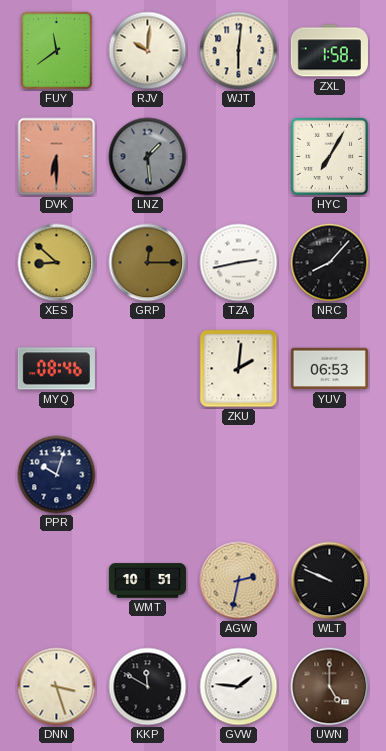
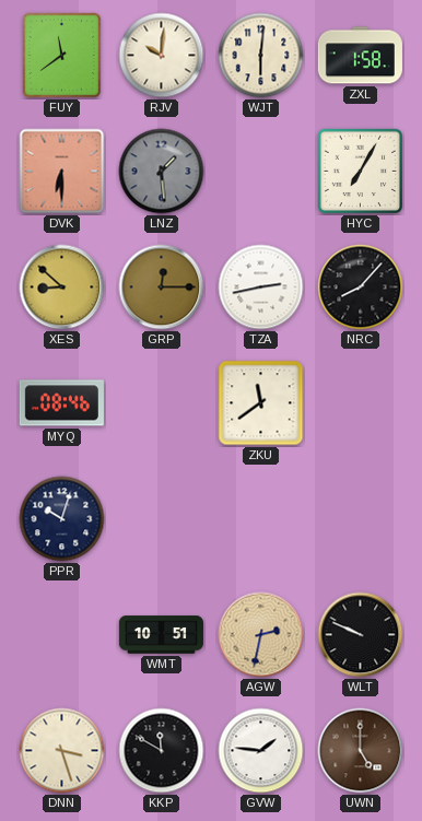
ZKU: 2:01 -> 11:39 (261, 403)
YUV: 06:53 -> none (329, 369)
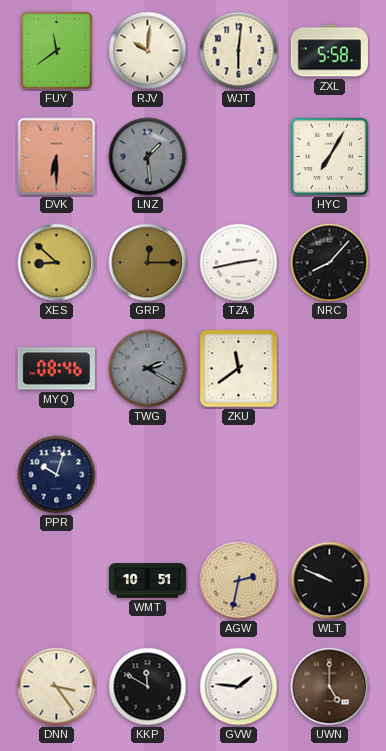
ZXL: 1:58 -> 5:58 (329, 51)
TWG: none -> 2:20 (148, 369)
DNN: 3:27 -> 3:24 (57, 687)
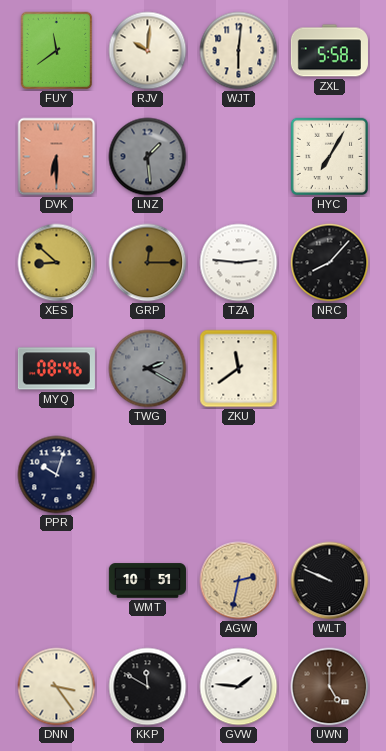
TZA: 2:43 -> 2:46 (239, 263)
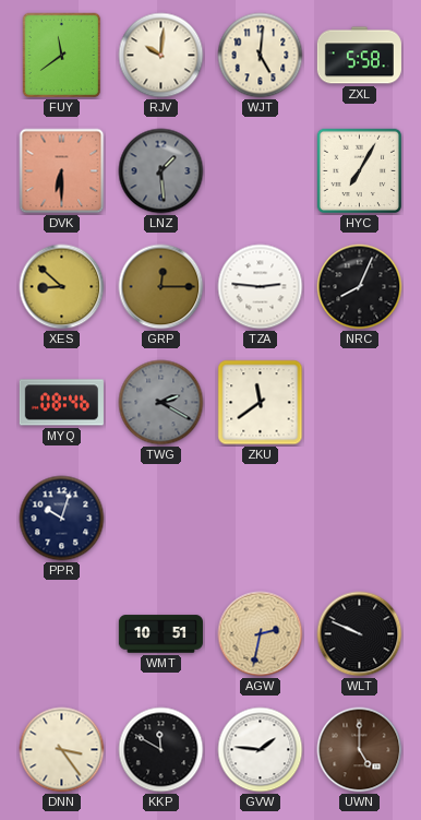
WJT: 6:01 -> 5:01 (261, 56)
NRC: 8:07 -> 8:04 (360, 287)
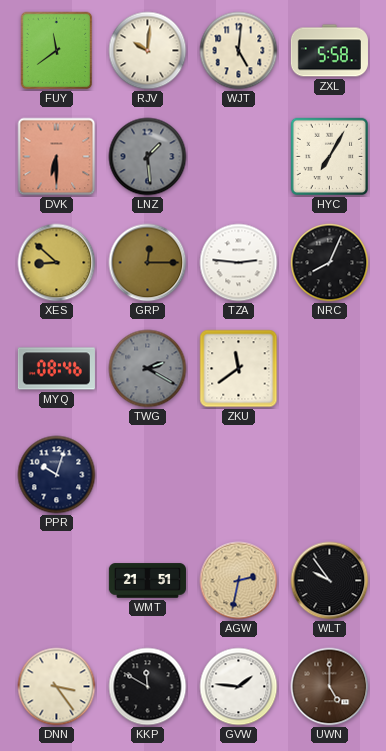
WMT: 10:51 -> 21:51 (147, 581)
WLT: 9:49 -> 9:54 (330, 581)
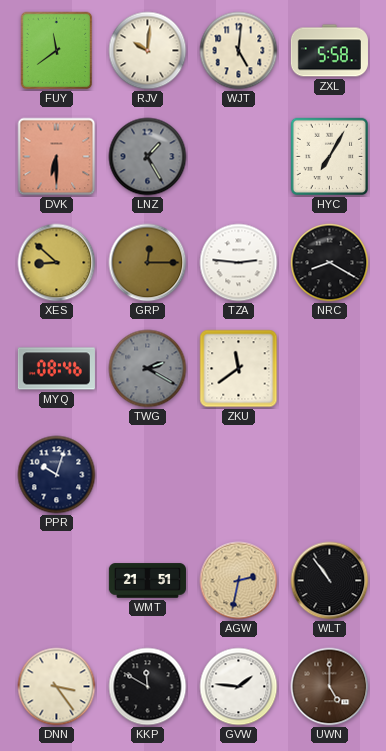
LNZ: 1:29 -> 1:25 (148, 157)
NRC: 8:04 -> 8:20 (330, 263)
WLT: 9:54 -> 10:54 (330, 581)
